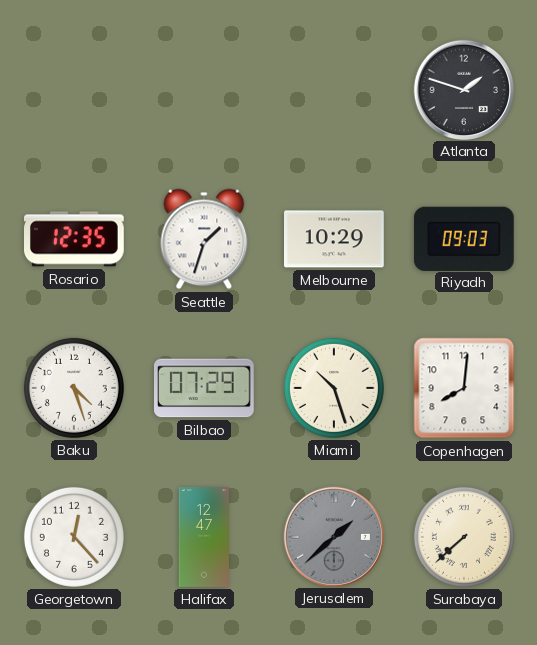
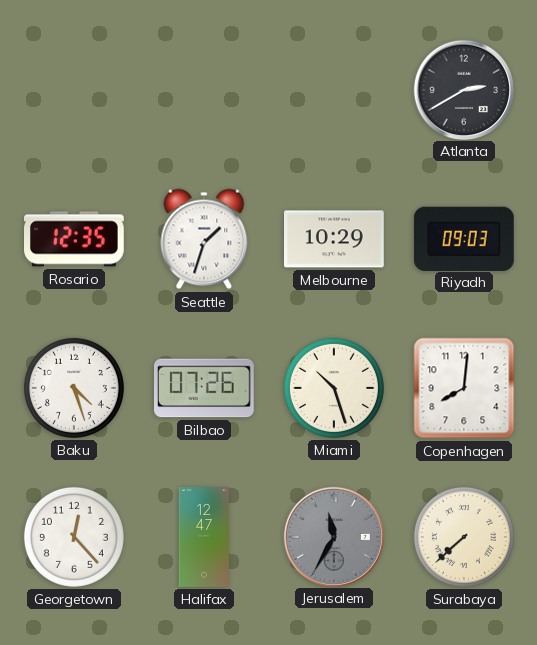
Atlanta: 1:48 -> 2:40 (463, 89)
Bilbao: 07:29 -> 07:26 (205, 388)
Jerusalem: 1:38 -> 11:35 (333, 536)
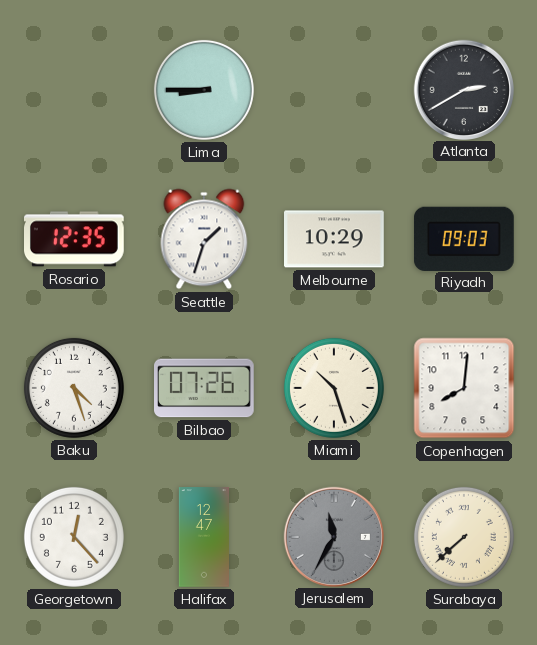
Lima: none -> 8:45 (204, 90)
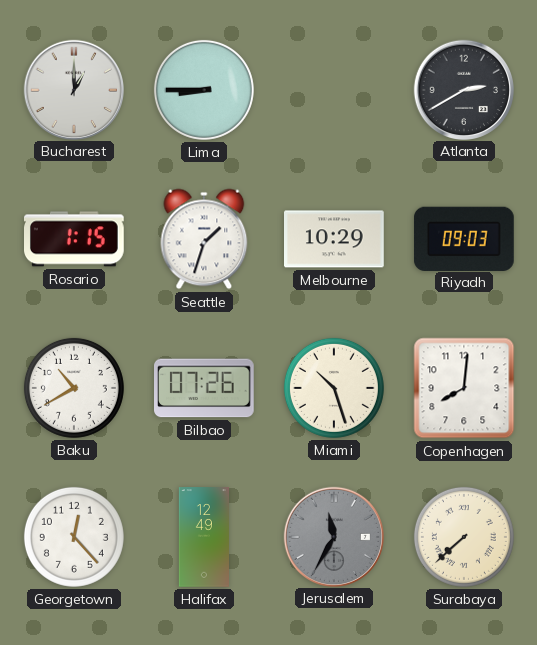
Bucharest: none -> 1:00 (73, 89)
Rosario: 12:35 -> 1:15 (75, 239)
Baku: 4:27 -> 10:40 (74, 388)
Halifax: 12:47 -> 12:49 (204, 537)
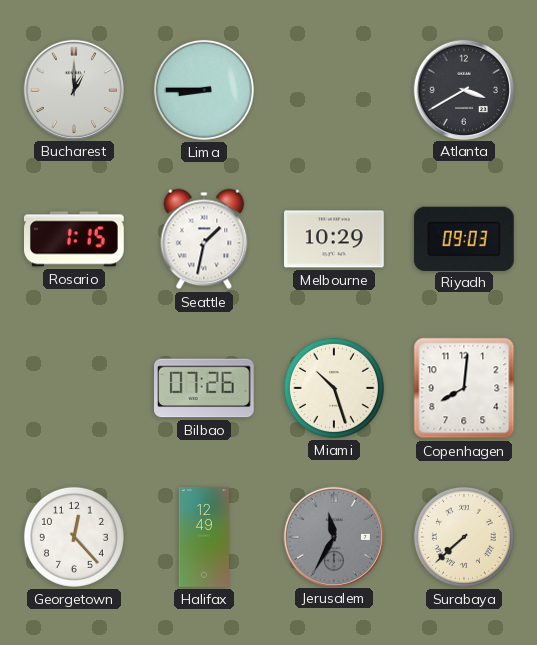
Atlanta: 2:40 -> 3:40 (463, 89)
Seattle: 1:33 -> 1:32 (204, 239)
Baku: 10:40 -> none (74, 388)
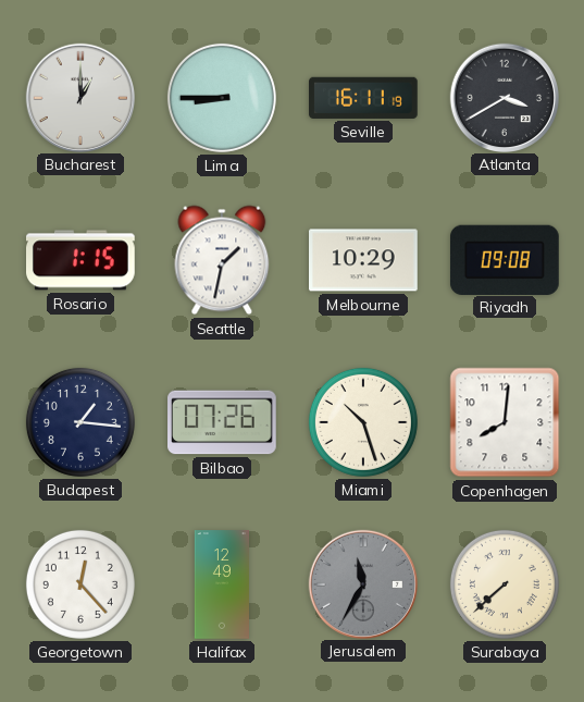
Seville: none -> 16:11 (364, 98)
Riyadh: 09:03 -> 09:08 (505, 259)
Budapest: none -> 1:16 (80, 422)
